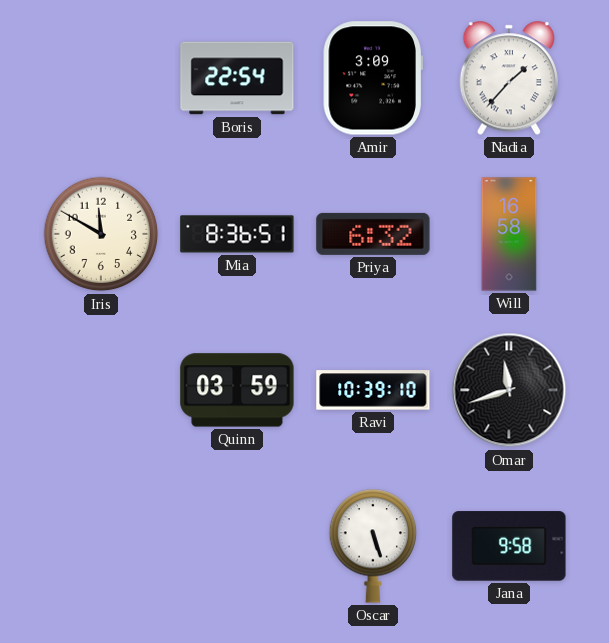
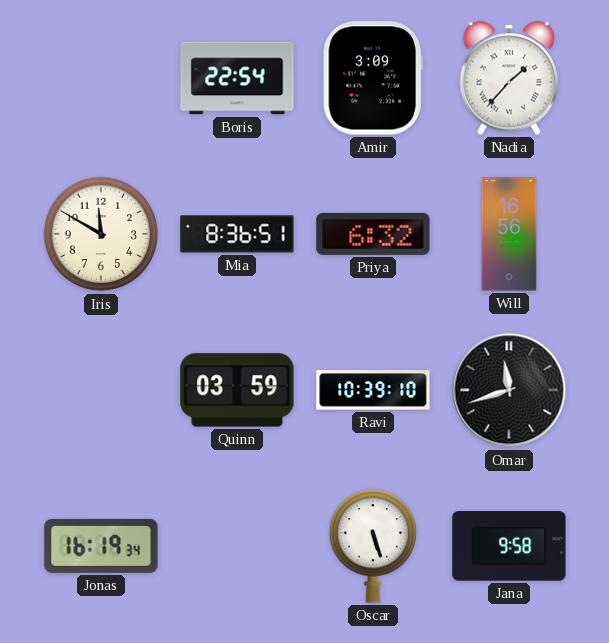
Will: 16:58 -> 16:56 (509, 234)
Jonas: none -> 16:19 (101, 546)
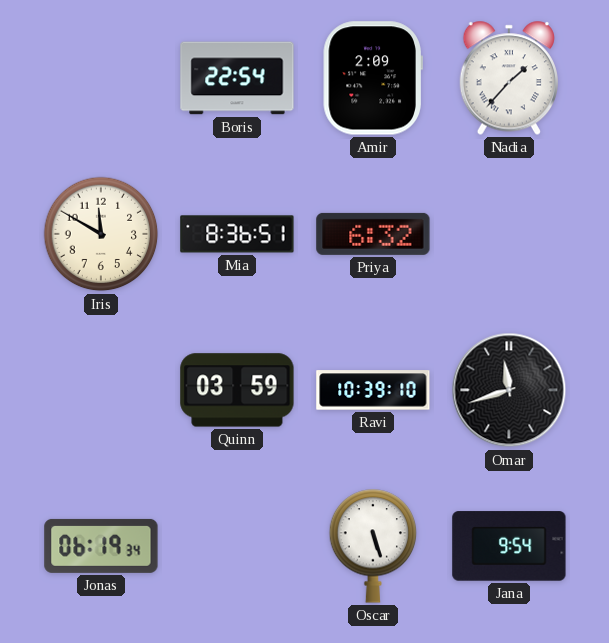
Amir: 3:09 -> 2:09 (373, 78)
Will: 16:56 -> none (509, 234)
Jonas: 16:19 -> 06:19 (101, 546)
Jana: 9:58 -> 9:54 (509, 546)
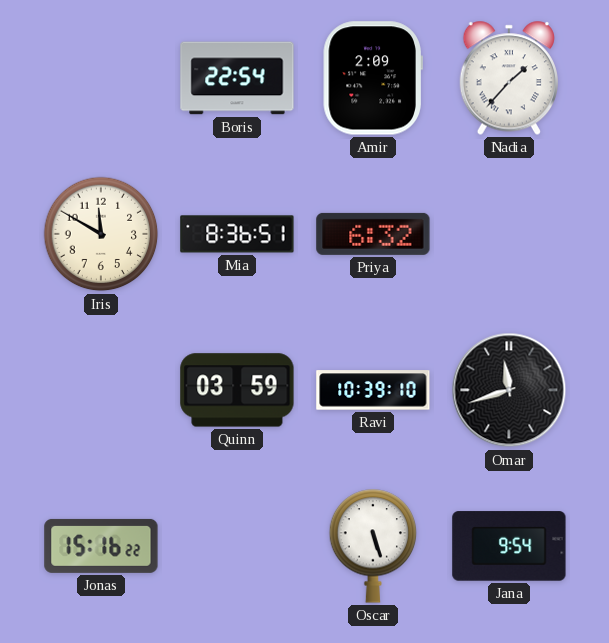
Jonas: 06:19 -> 15:16 (101, 546)
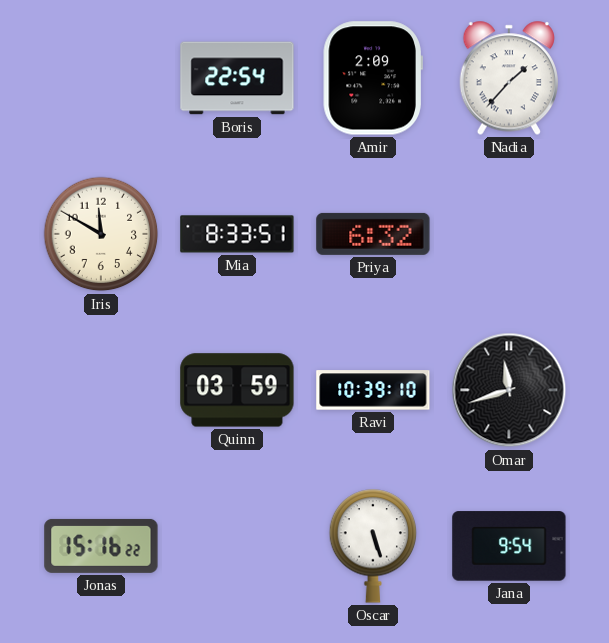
Mia: 8:36 -> 8:33 (237, 234)
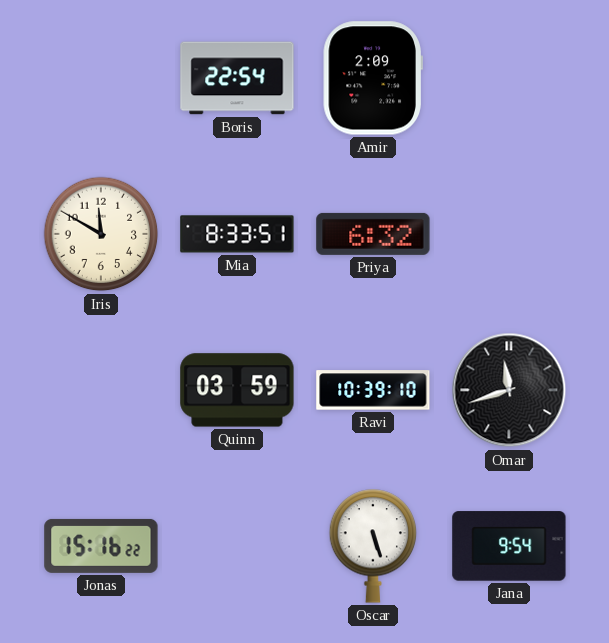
Nadia: 1:37 -> none (508, 78)
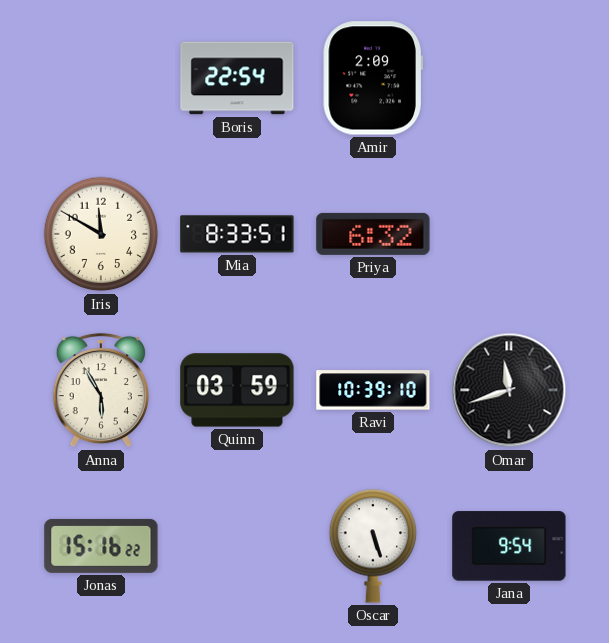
Anna: none -> 5:55 (101, 390)
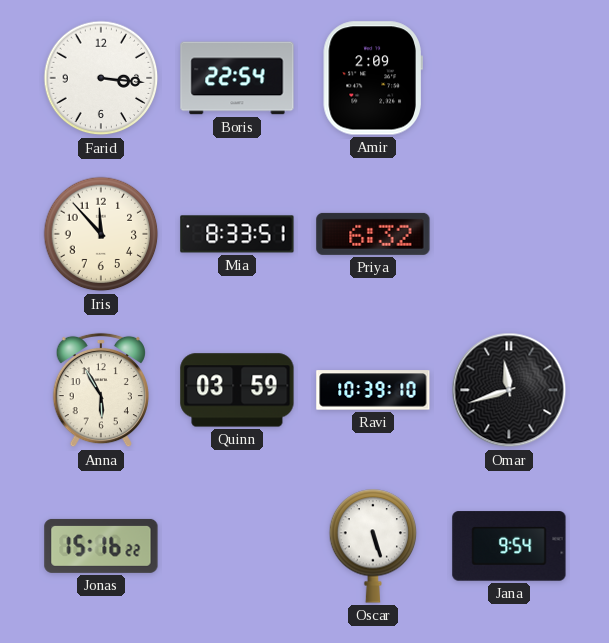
Farid: none -> 3:16 (101, 78)
Iris: 11:50 -> 11:53 (101, 234)
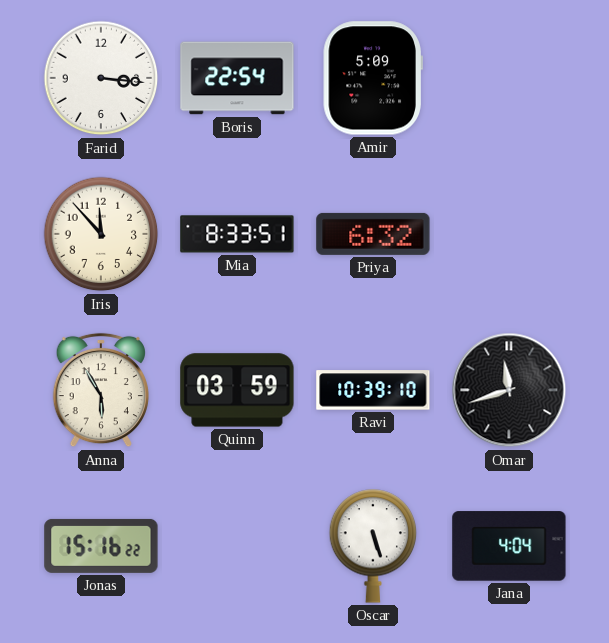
Amir: 2:09 -> 5:09 (373, 78)
Jana: 9:54 -> 4:04 (509, 546)
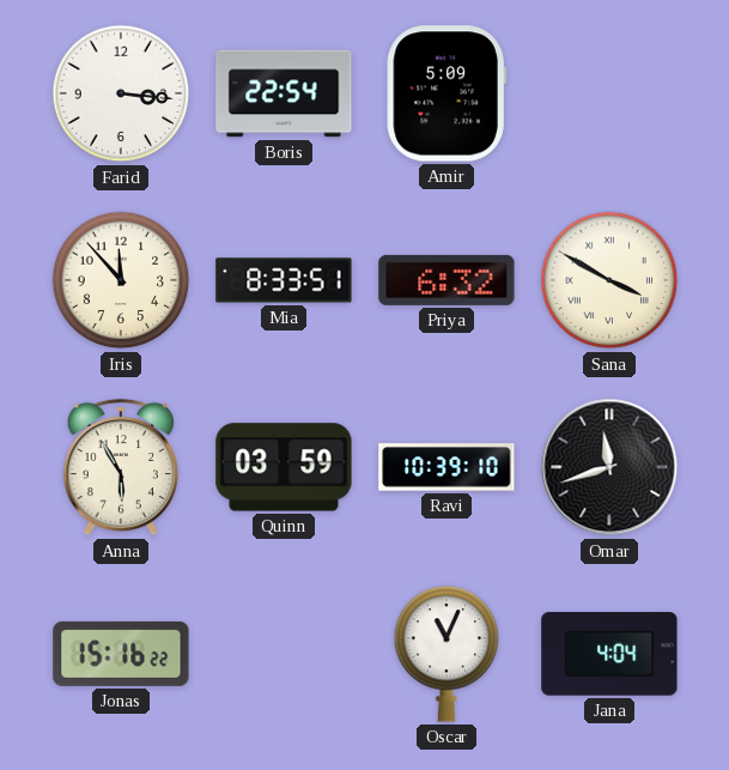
Sana: none -> 3:50 (609, 280)
Oscar: 5:27 -> 11:04 (446, 654)
